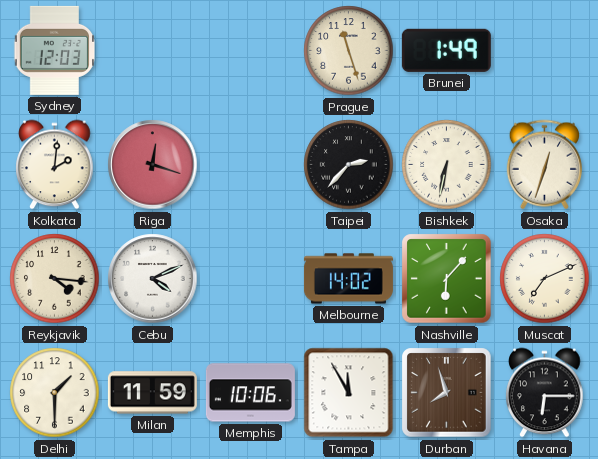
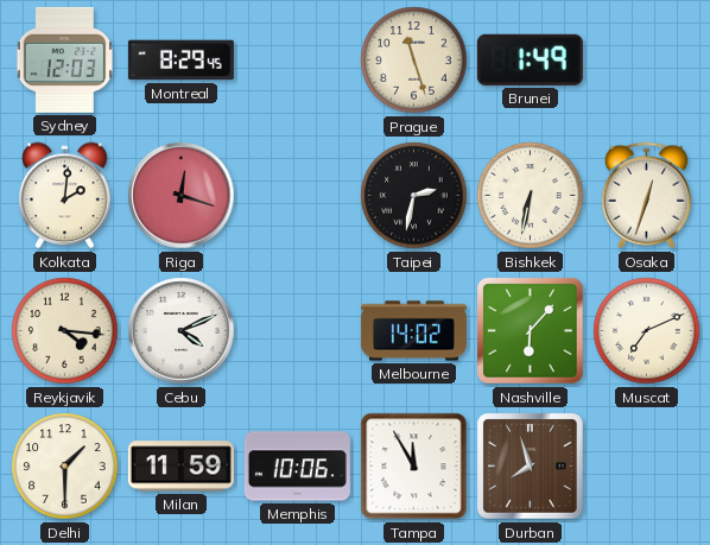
Montreal: none -> 8:29 (180, 61)
Taipei: 2:37 -> 2:32 (414, 196)
Havana: 6:15 -> none (545, 393)
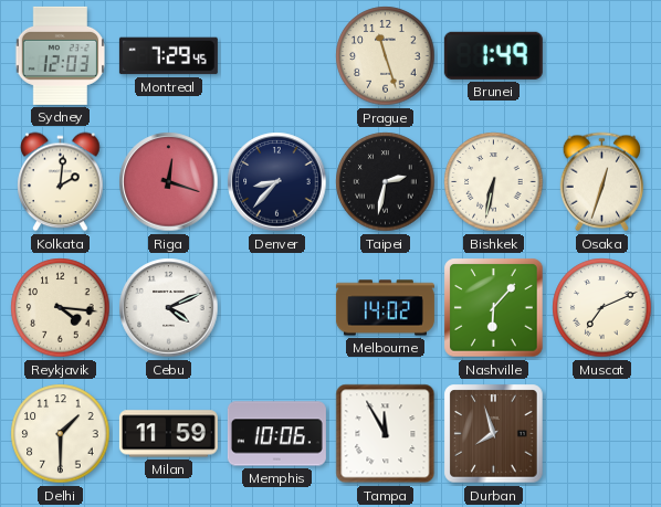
Montreal: 8:29 -> 7:29 (168, 56)
Denver: none -> 8:37 (277, 182)
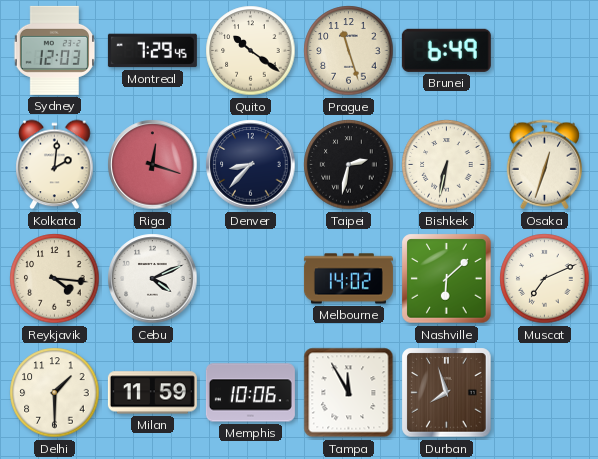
Quito: none -> 10:21 (251, 51)
Brunei: 1:49 -> 6:49 (446, 50)
Nashville: 6:07 -> 6:08 (447, 279)
